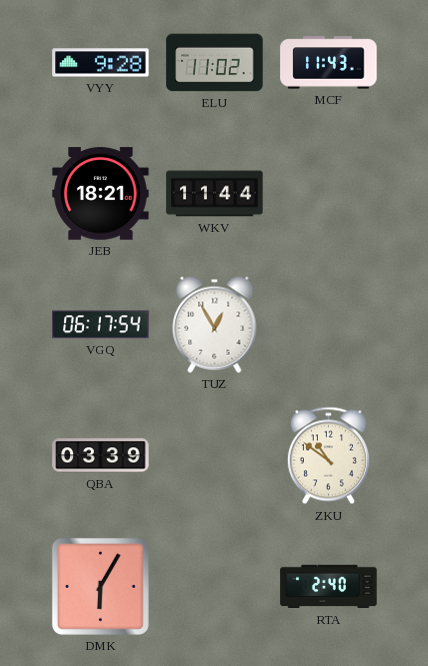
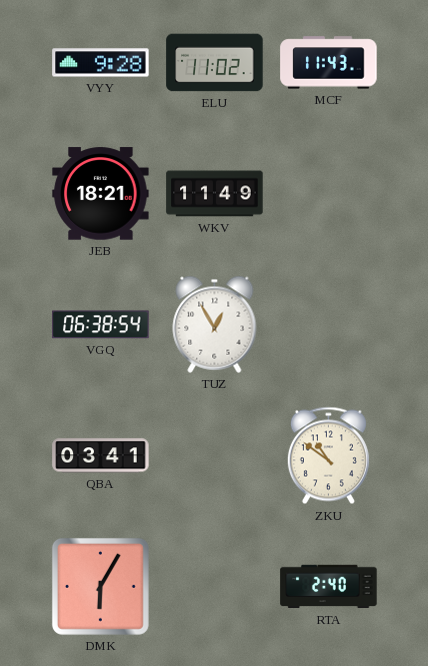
WKV: 11:44 -> 11:49 (215, 194)
VGQ: 06:17 -> 06:38 (101, 325)
QBA: 03:39 -> 03:41 (101, 456)
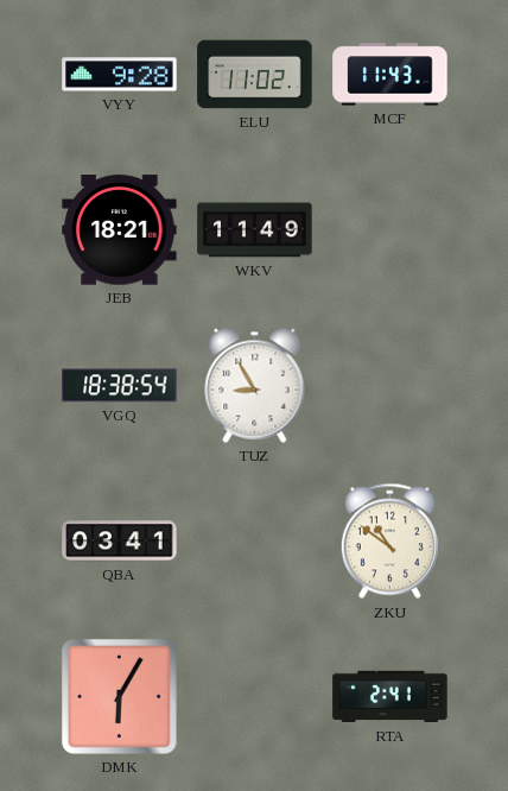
VGQ: 06:38 -> 18:38 (120, 386)
TUZ: 12:55 -> 8:55 (255, 385)
RTA: 2:40 -> 2:41 (390, 697)
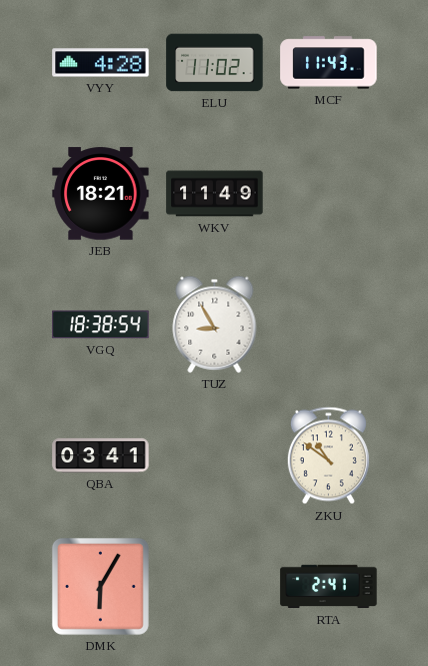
VYY: 9:28 -> 4:28 (101, 63)
